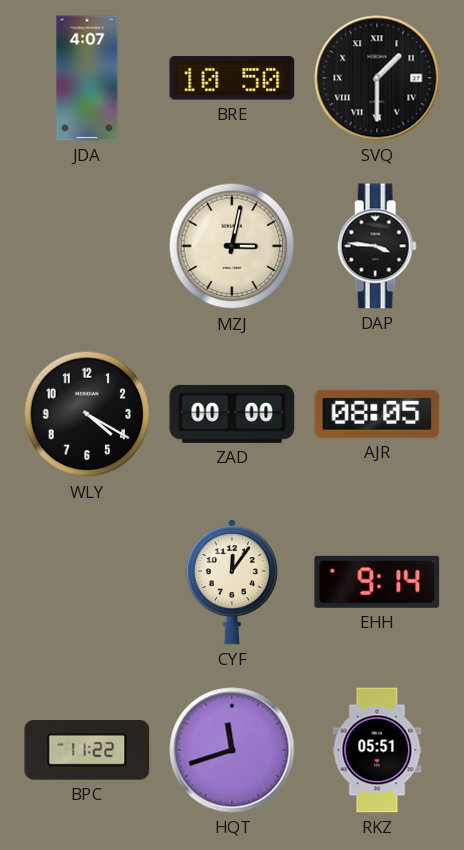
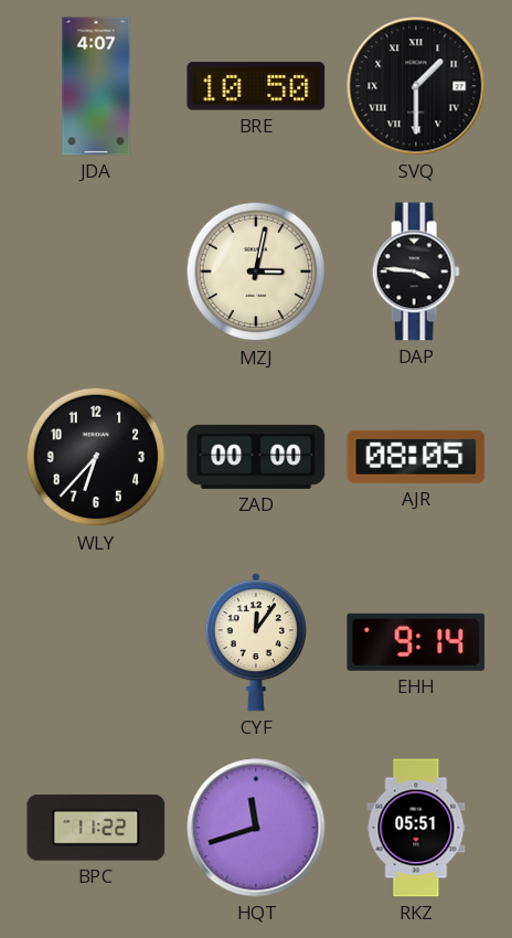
WLY: 4:20 -> 6:37 (96, 457)
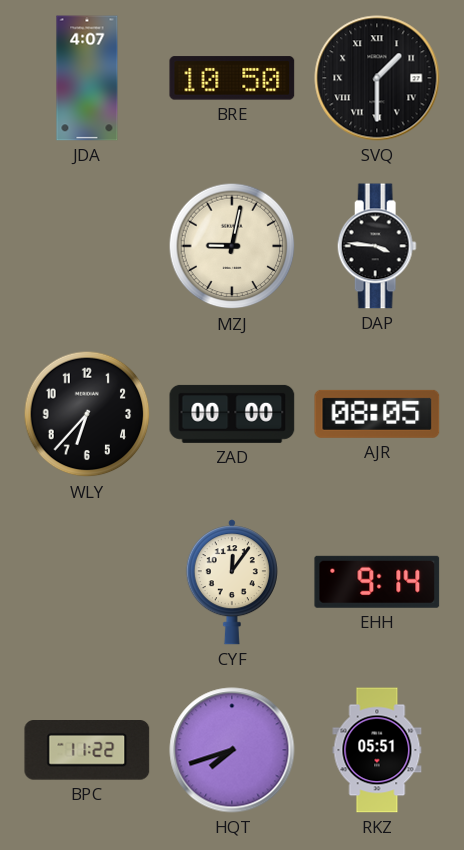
MZJ: 3:02 -> 9:02 (232, 246)
HQT: 11:42 -> 7:42 (232, 750)
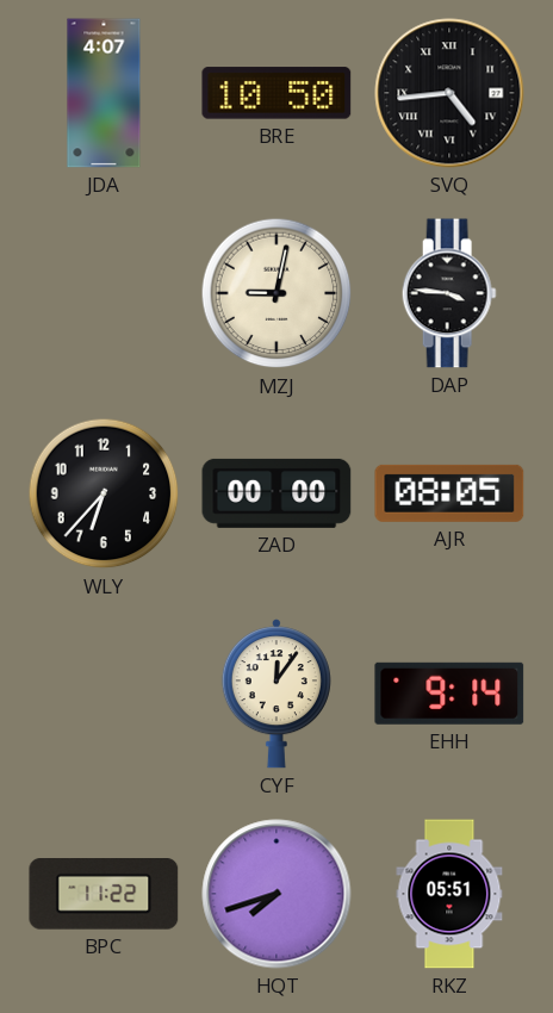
SVQ: 1:30 -> 4:44 (449, 93)
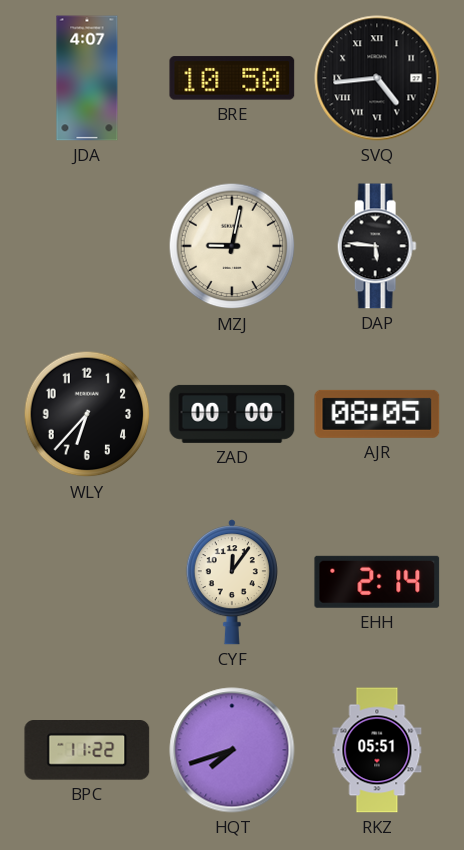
DAP: 3:46 -> 5:46 (377, 246)
EHH: 9:14 -> 2:14 (377, 582)
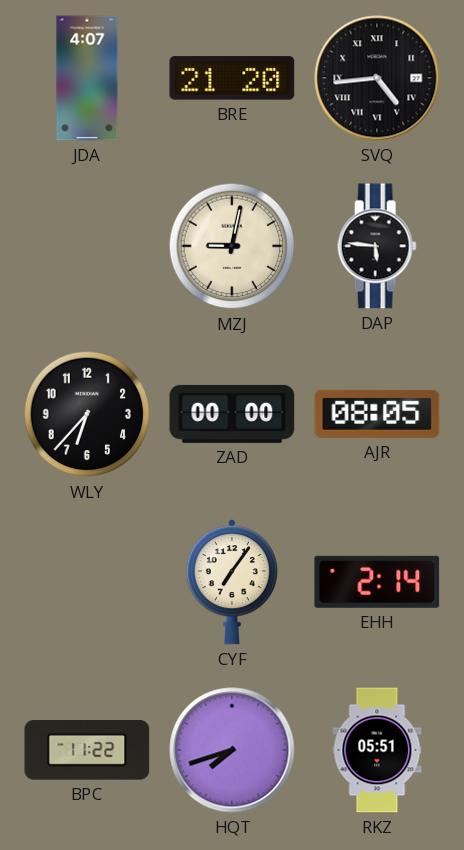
BRE: 10:50 -> 21:20 (232, 78)
CYF: 12:06 -> 7:06 (232, 582)
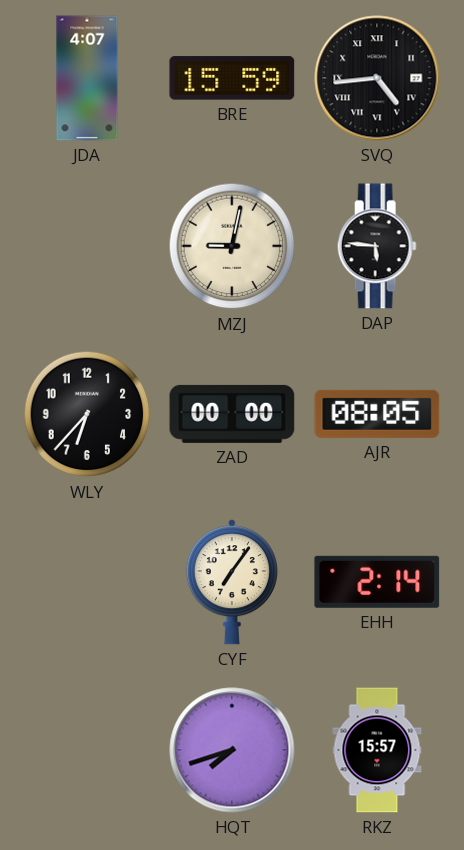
BRE: 21:20 -> 15:59 (232, 78)
BPC: 11:22 -> none (87, 751)
RKZ: 05:51 -> 15:57 (377, 750)
